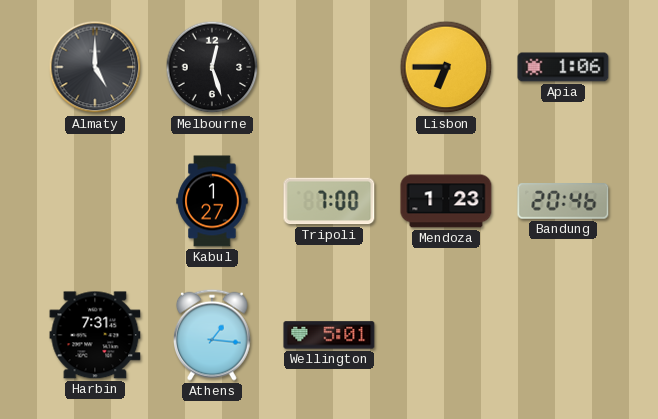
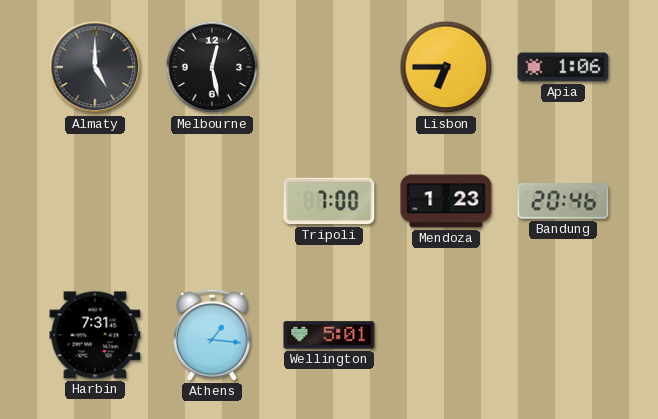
Melbourne: 12:27 -> 12:28 (212, 67)
Kabul: 1:27 -> none (212, 201)
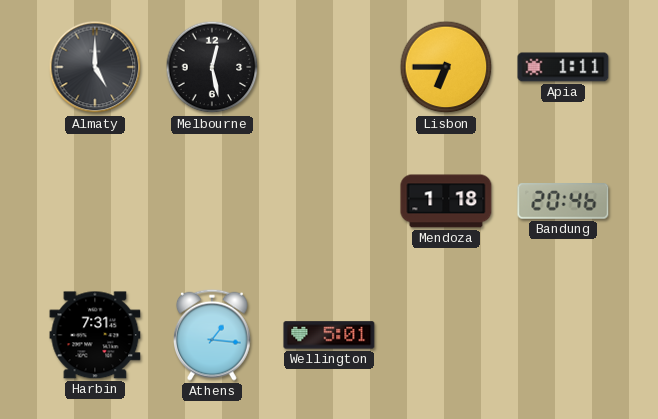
Apia: 1:06 -> 1:11 (563, 67)
Tripoli: 7:00 -> none (329, 201)
Mendoza: 1:23 -> 1:18 (446, 201)
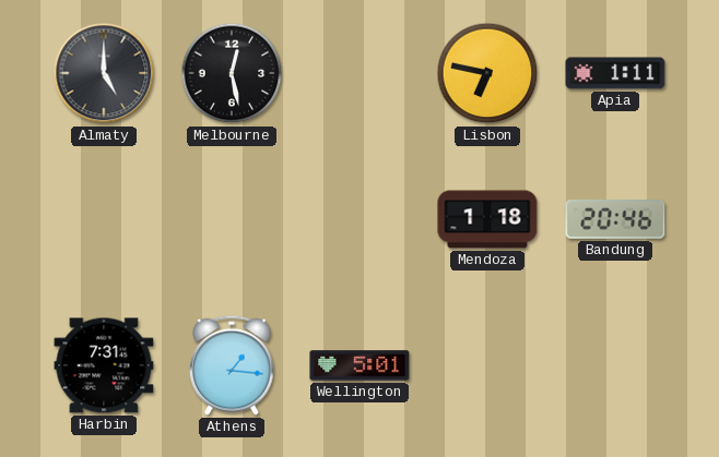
Lisbon: 6:45 -> 6:47 (487, 73)
